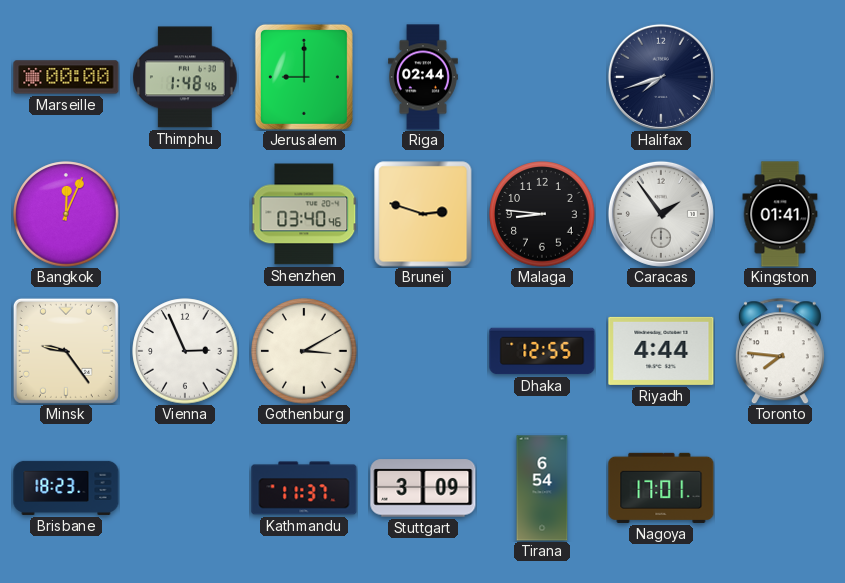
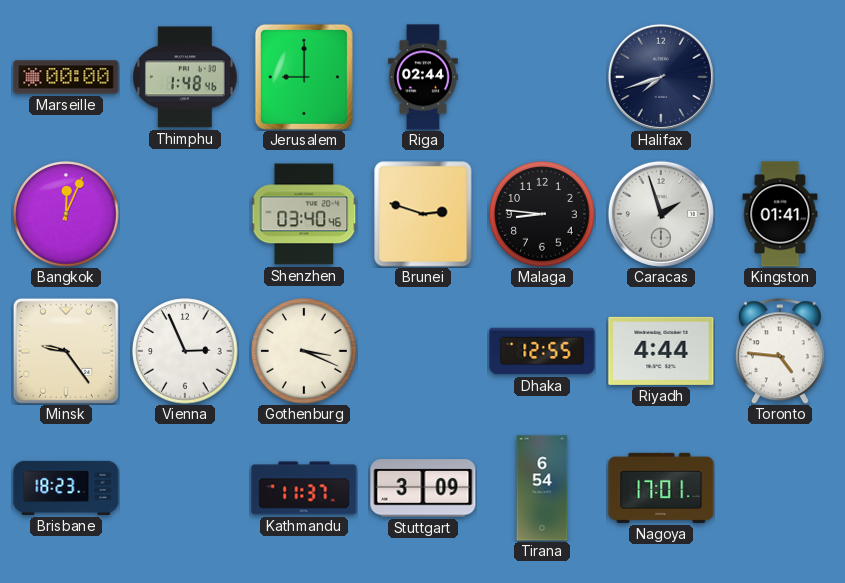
Caracas: 1:54 -> 1:57 (661, 214)
Gothenburg: 3:10 -> 3:19 (304, 351)
Toronto: 7:46 -> 4:46 (780, 351)
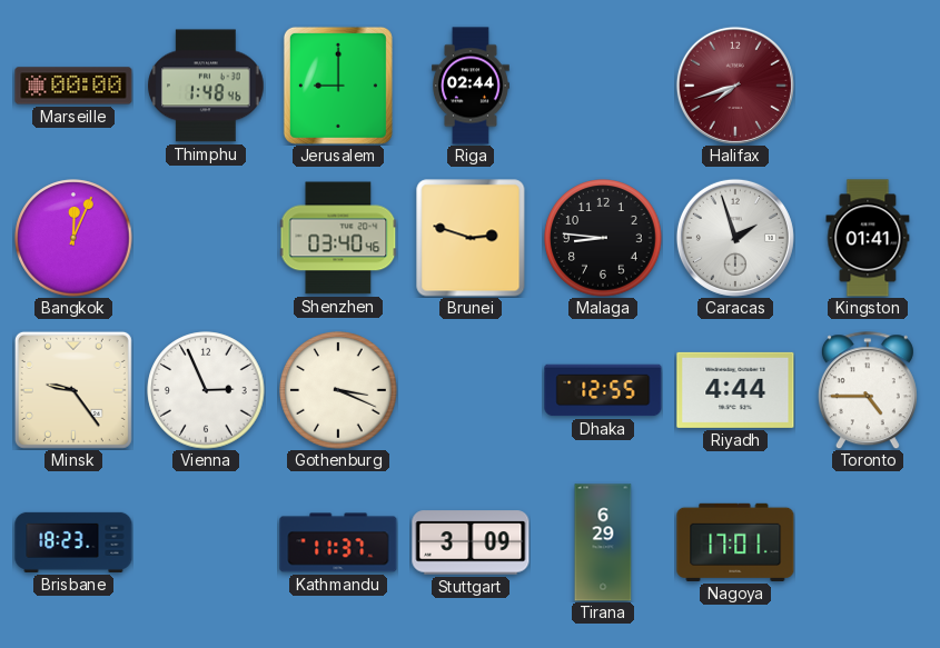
Halifax dial: navy -> burgundy (735, 86)
Toronto: 4:46 -> 4:45 (868, 390)
Tirana: 6:54 -> 6:29 (603, 542)
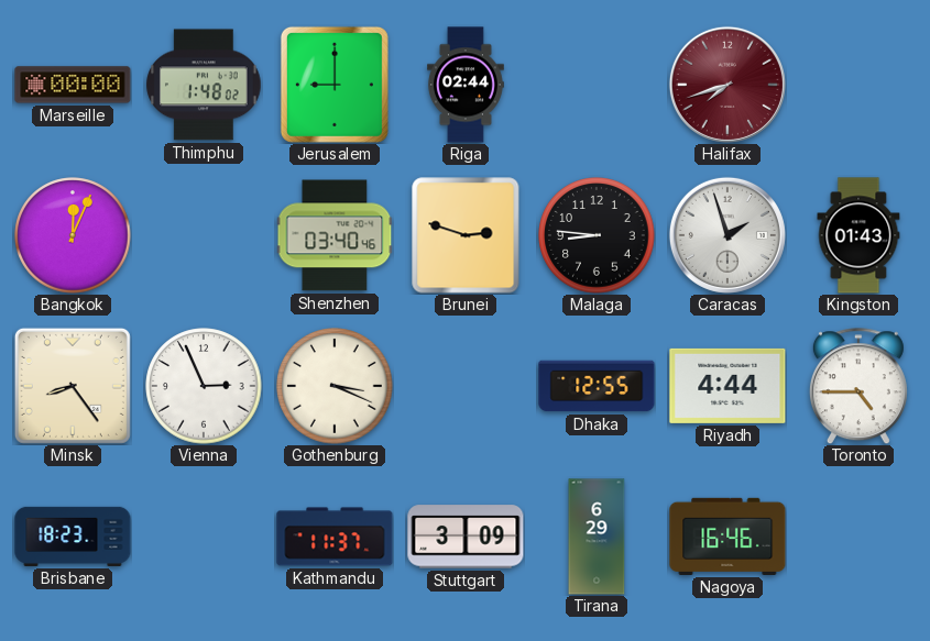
Thimphu: 1:48:46 -> 1:48:02 (204, 85)
Kingston: 01:41 -> 01:43 (858, 235)
Minsk: 9:24 -> 8:24 (73, 386)
Nagoya: 17:01 -> 16:46 (727, 537)
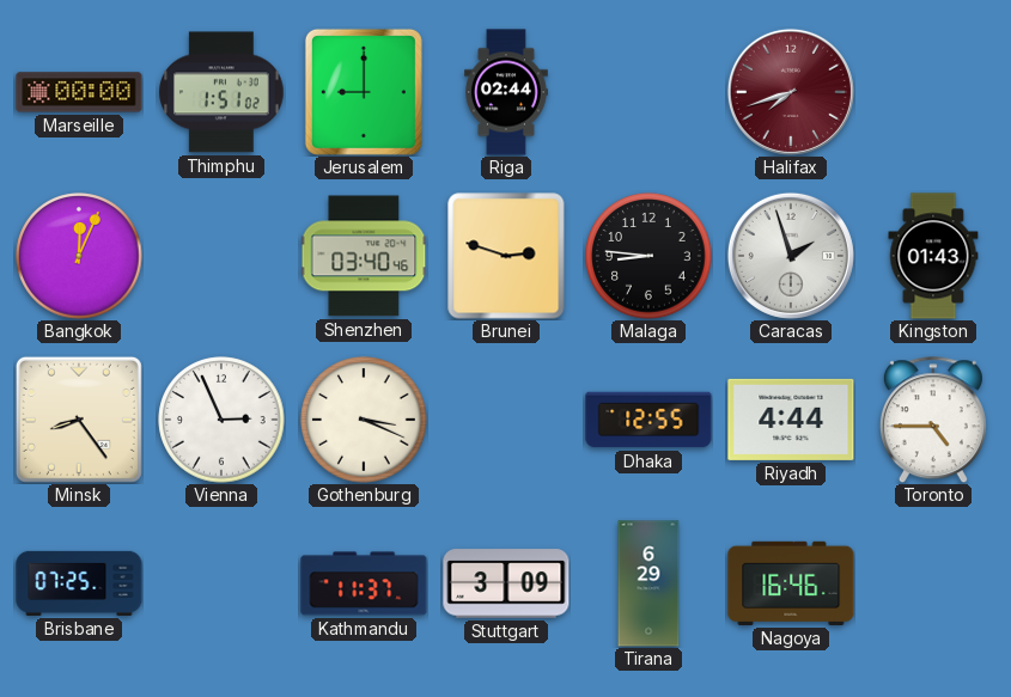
Thimphu: 1:48 -> 1:51 (221, 92)
Brisbane: 18:23 -> 07:25 (79, 583)
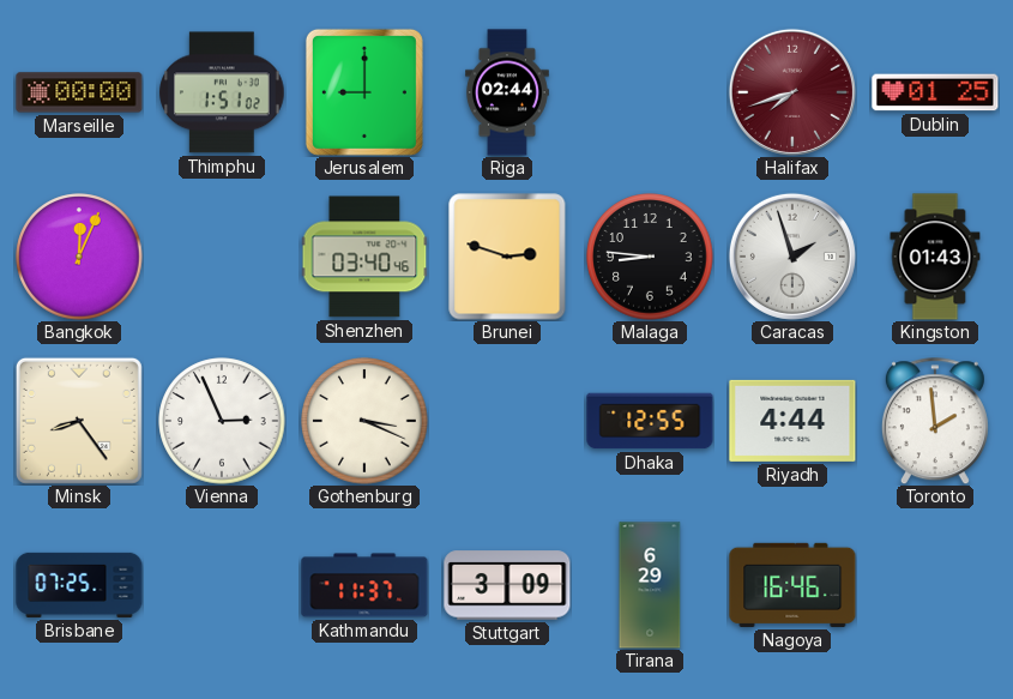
Dublin: none -> 01:25 (935, 92)
Toronto: 4:45 -> 1:59 (935, 421)
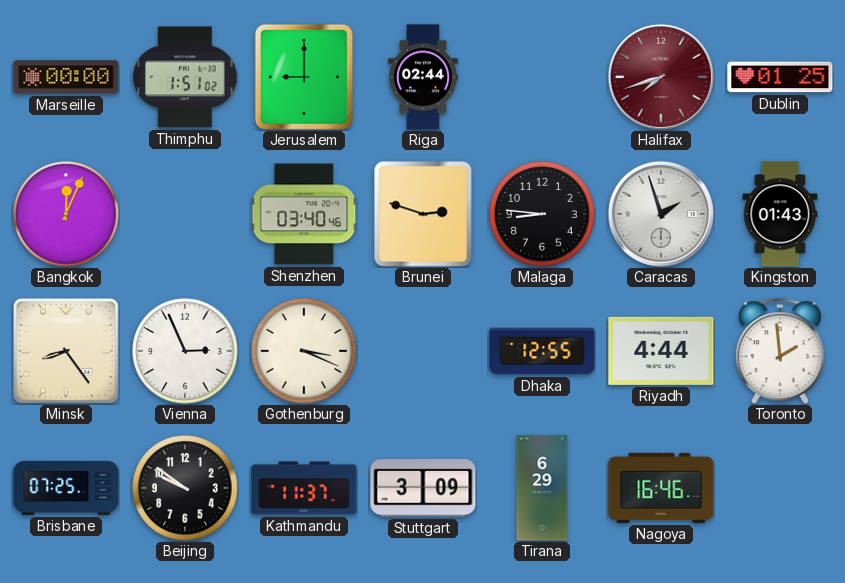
Beijing: none -> 9:51 (185, 488)
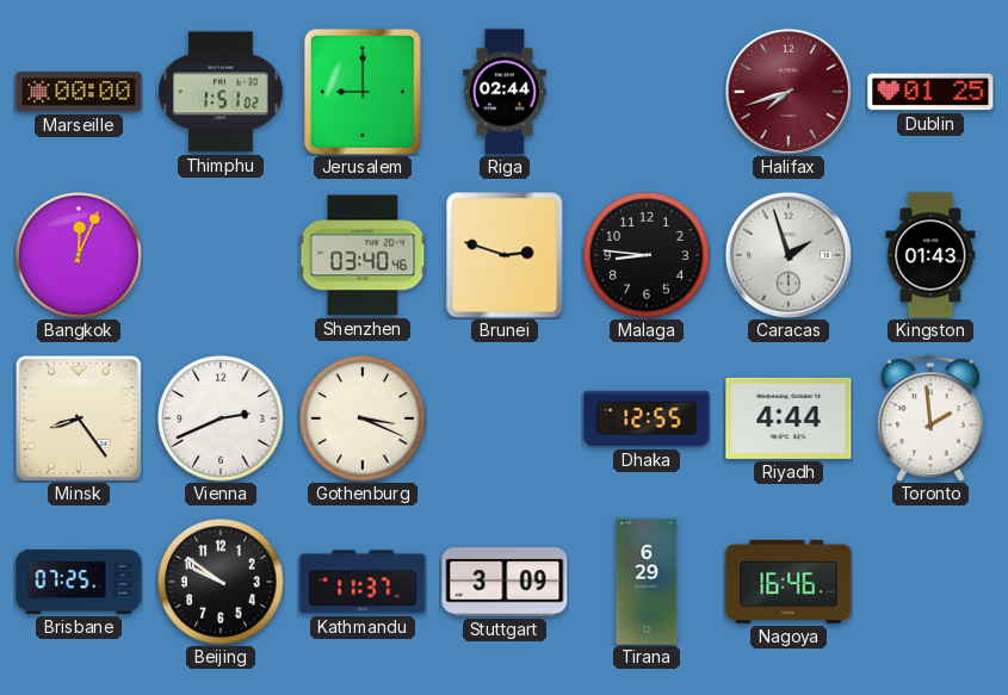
Vienna: 2:56 -> 2:41 (221, 418)
